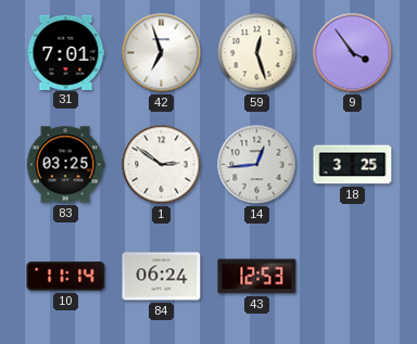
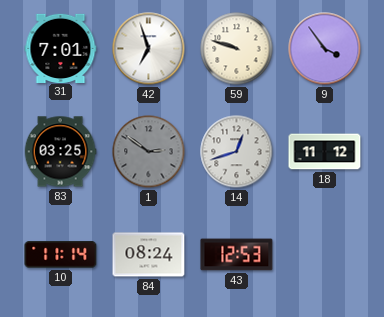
59: 12:27 -> 9:48 (237, 49)
1 dial: white -> grey (149, 152)
14: 12:44 -> 12:42 (237, 152)
18: 3:25 -> 11:12 (325, 152)
84: 06:24 -> 08:24 (149, 255)
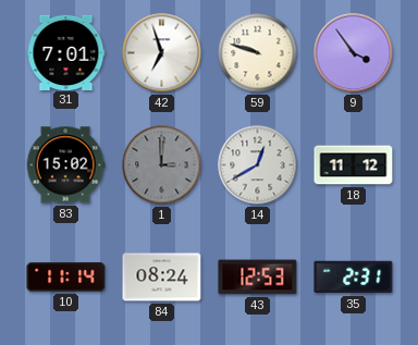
83: 03:25 -> 15:02 (65, 165)
1: 2:51 -> 3:00 (162, 165)
14: 12:42 -> 12:40 (258, 165)
35: none -> 2:31 (354, 278)
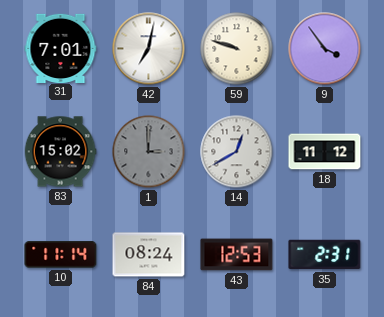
42: 6:57 -> 7:02 (149, 49)
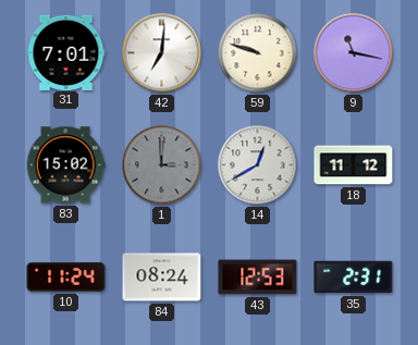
42: 7:02 -> 7:01 (162, 53)
9: 3:54 -> 11:17 (354, 53)
10: 11:14 -> 11:24 (66, 278)
